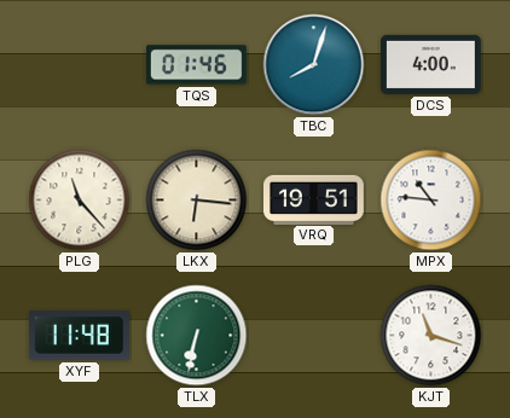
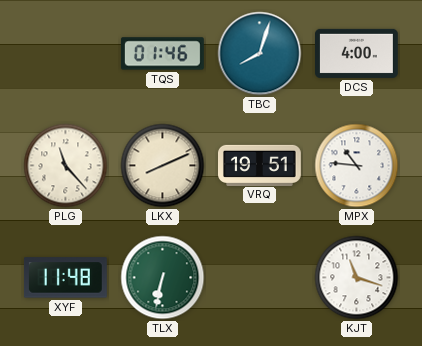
LKX: 6:16 -> 8:11 (163, 166)
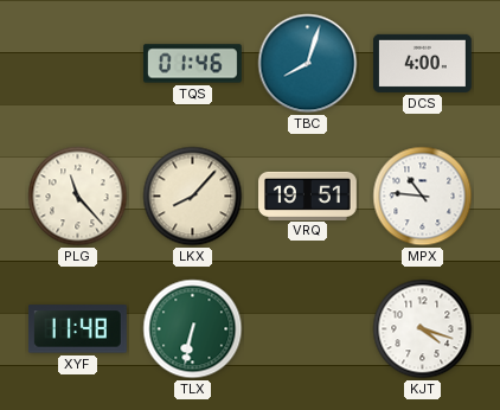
LKX: 8:11 -> 8:07 (193, 197)
KJT: 11:18 -> 4:18 (423, 329)
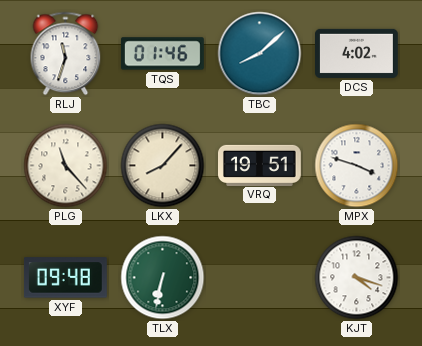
RLJ: none -> 11:33 (66, 54)
TBC: 8:03 -> 8:08 (260, 54)
DCS: 4:00 -> 4:02 (357, 53)
MPX: 10:46 -> 3:48 (357, 166)
XYF: 11:48 -> 09:48 (65, 278)
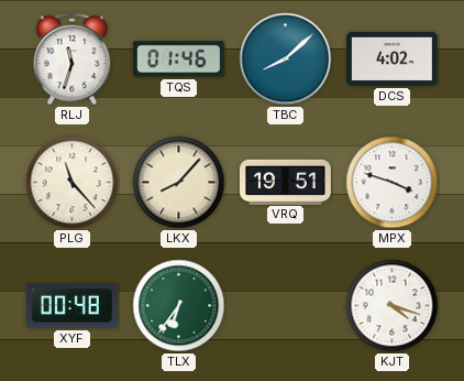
XYF: 09:48 -> 00:48 (71, 306)
TLX: 6:32 -> 6:36 (179, 306)
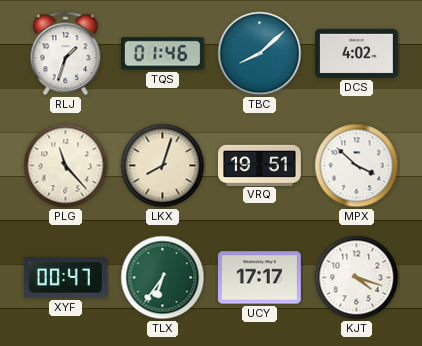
RLJ: 11:33 -> 1:33 (66, 54)
LKX: 8:07 -> 8:03 (163, 166)
MPX: 3:48 -> 3:52 (357, 166)
XYF: 00:48 -> 00:47 (65, 278)
UCY: none -> 17:17 (259, 278)
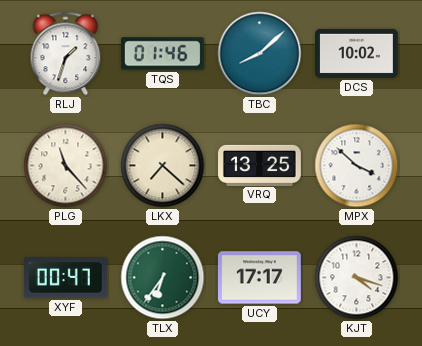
DCS: 4:02 -> 10:02 (357, 53)
LKX: 8:03 -> 7:22 (163, 166)
VRQ: 19:51 -> 13:25 (260, 165)
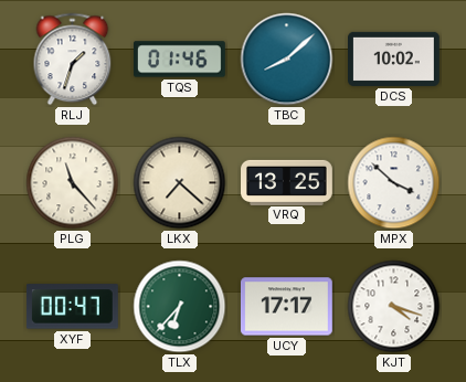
TLX: 6:36 -> 6:37 (180, 307)
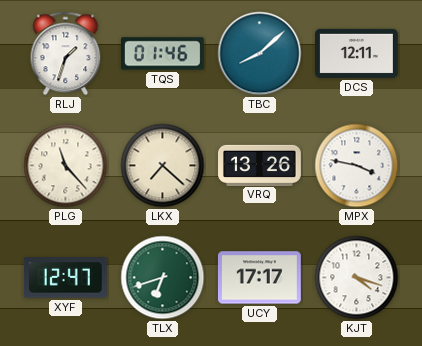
DCS: 10:02 -> 12:11 (357, 53)
VRQ: 13:25 -> 13:26 (260, 165)
MPX: 3:52 -> 3:47 (357, 166)
XYF: 00:47 -> 12:47 (65, 278)
TLX: 6:37 -> 6:42 (163, 278)
